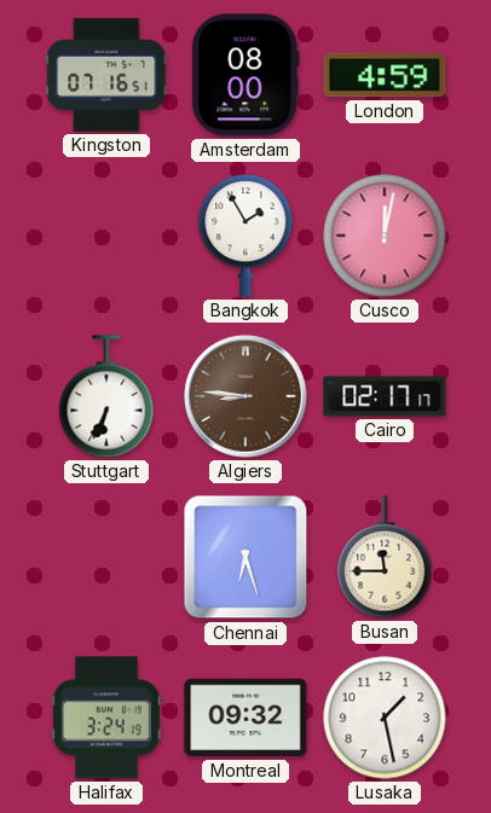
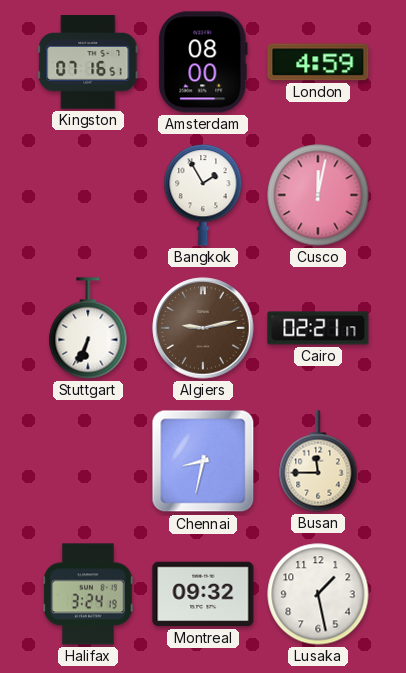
Algiers: 8:46 -> 9:13 (203, 328)
Cairo: 02:17 -> 02:21 (318, 328)
Chennai: 6:27 -> 8:32 (203, 461)
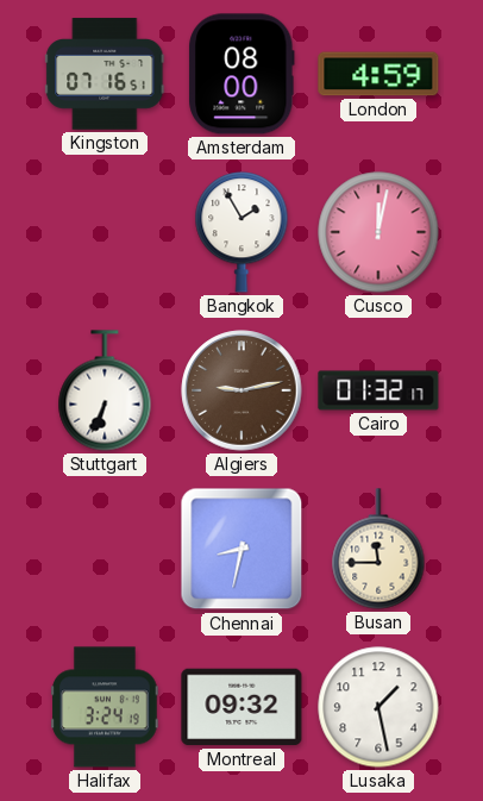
Cairo: 02:21 -> 01:32 (378, 390)
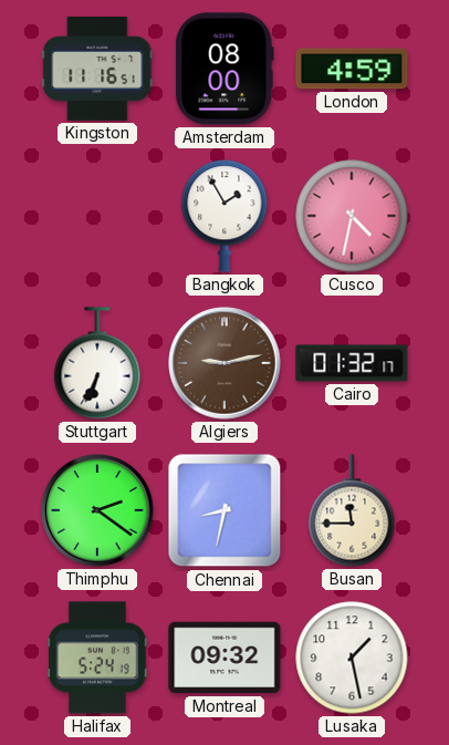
Kingston: 07:16 -> 11:16 (97, 69)
Cusco: 12:02 -> 4:32 (352, 216)
Thimphu: none -> 2:21 (97, 510)
Halifax: 3:24 -> 5:24 (97, 658)
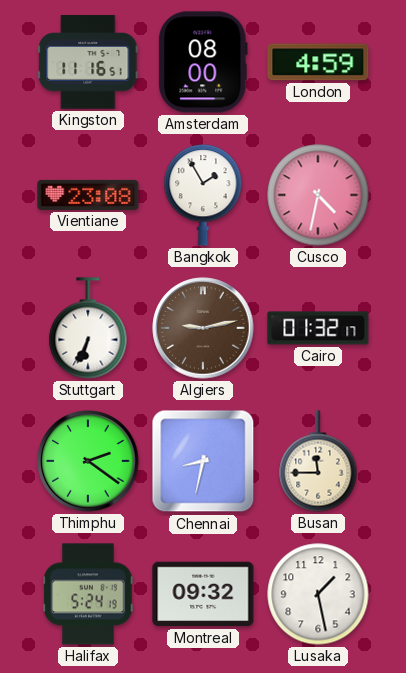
Vientiane: none -> 23:08 (88, 195)
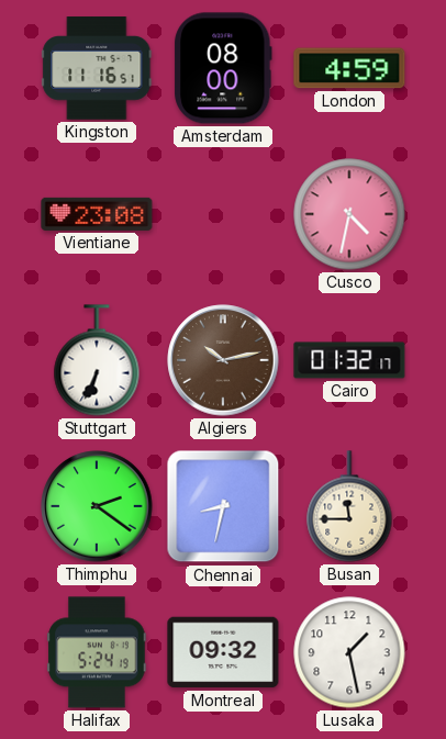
Bangkok: 1:55 -> none (203, 195)
Algiers: 9:13 -> 10:13 (223, 360)
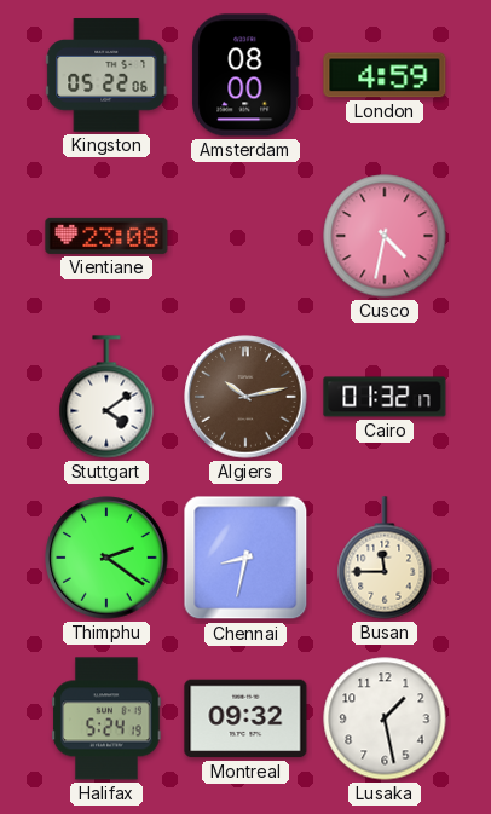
Kingston: 11:16 -> 05:22 (106, 75)
Stuttgart: 6:34 -> 4:09 (106, 397)
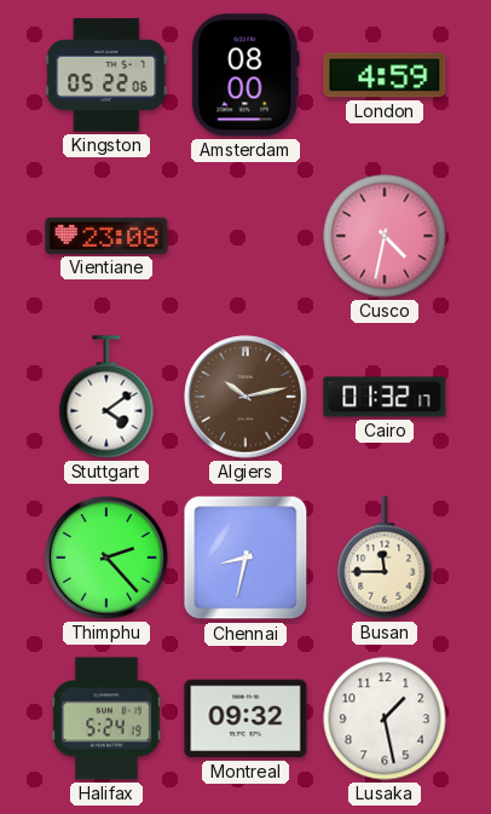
Thimphu: 2:21 -> 2:23 (106, 558)
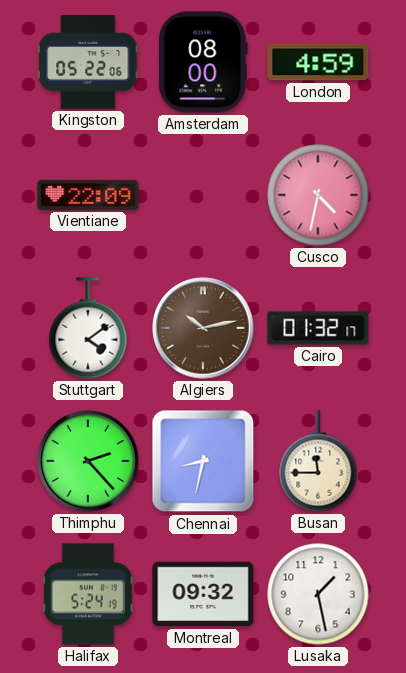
Vientiane: 23:08 -> 22:09 (88, 195)
